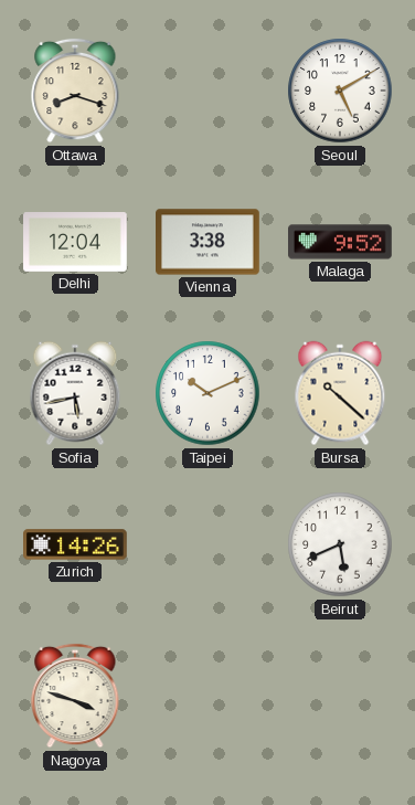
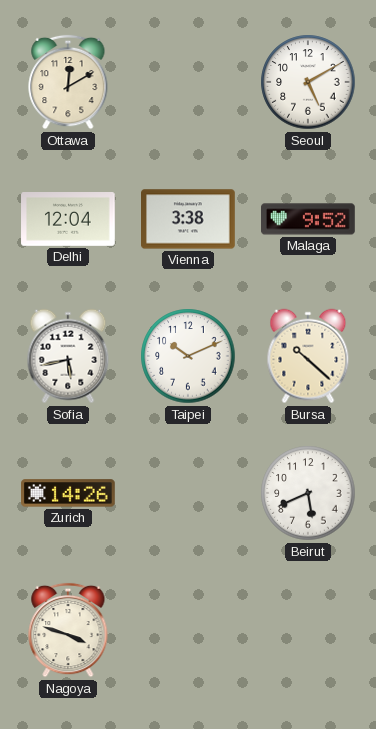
Ottawa: 8:18 -> 12:10 (68, 82)
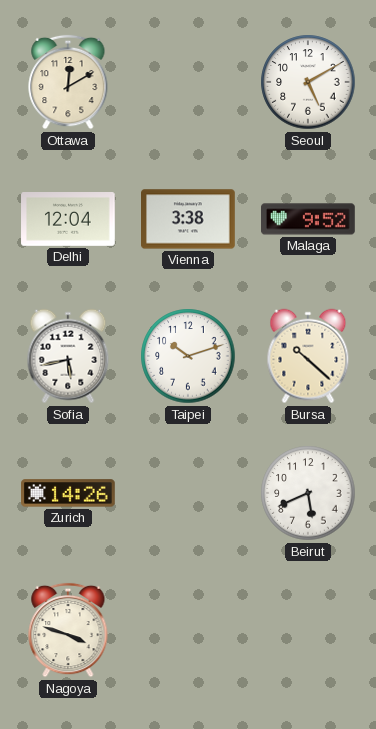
Taipei: 10:11 -> 10:12 (188, 356)
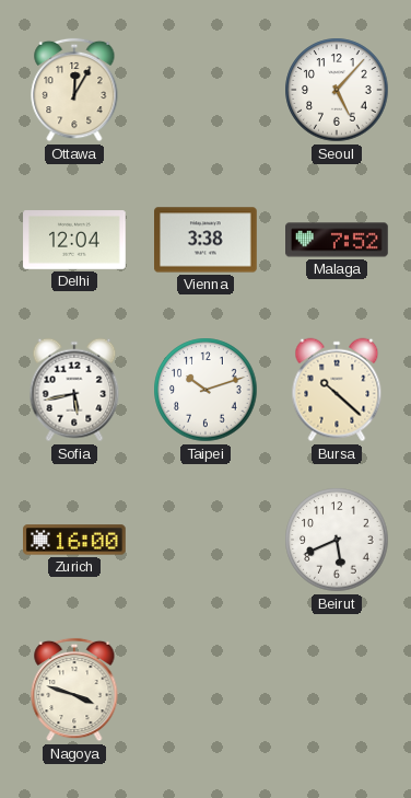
Ottawa: 12:10 -> 12:05 (74, 90)
Seoul: 5:10 -> 5:07 (337, 90)
Malaga: 9:52 -> 7:52 (337, 240)
Zurich: 14:26 -> 16:00 (75, 540)
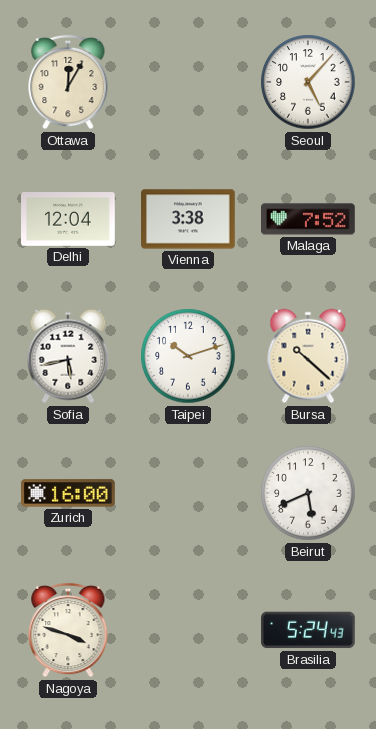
Brasilia: none -> 5:24 (309, 630)
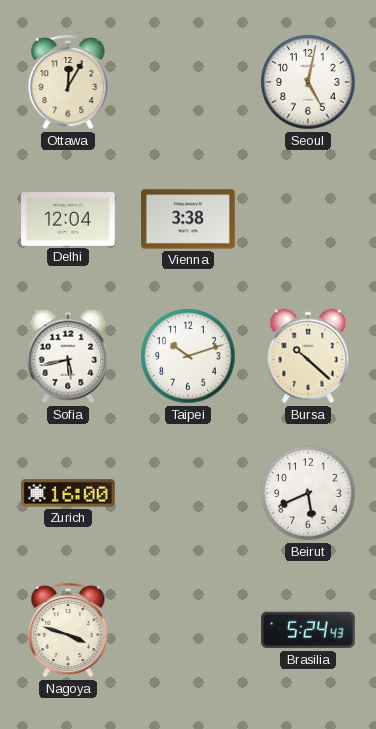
Seoul: 5:07 -> 5:02 (308, 82)
Malaga: 7:52 -> none (308, 219)
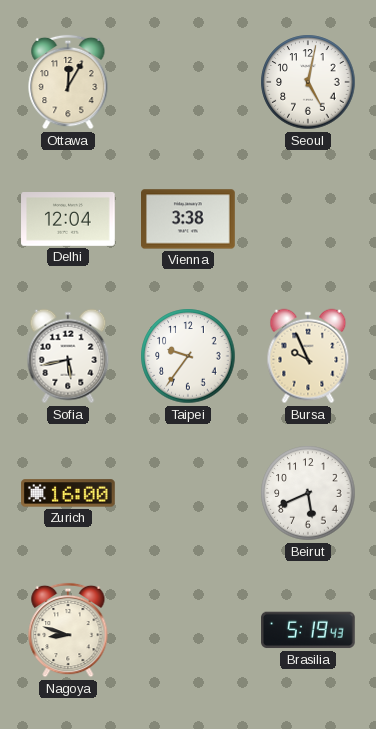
Taipei: 10:12 -> 9:36 (188, 356)
Bursa: 10:22 -> 9:56 (308, 356)
Nagoya: 3:48 -> 8:48 (68, 630)
Brasilia: 5:24 -> 5:19 (309, 630)
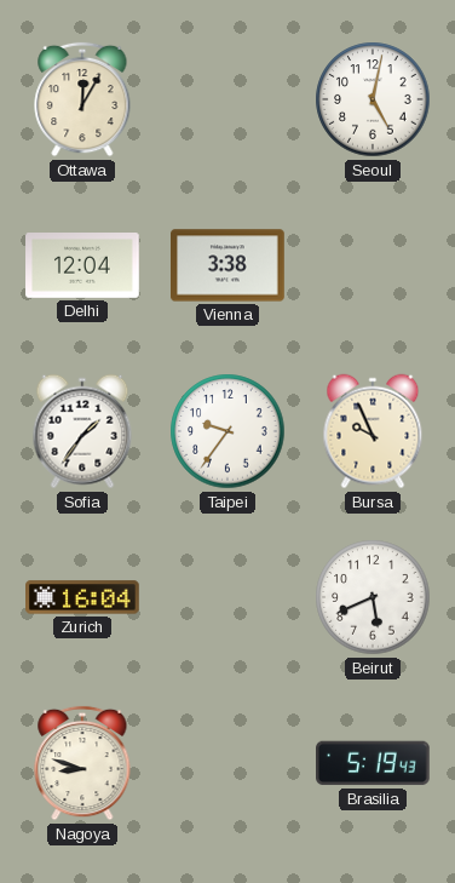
Sofia: 5:43 -> 1:36 (82, 431)
Zurich: 16:00 -> 16:04 (83, 597)
